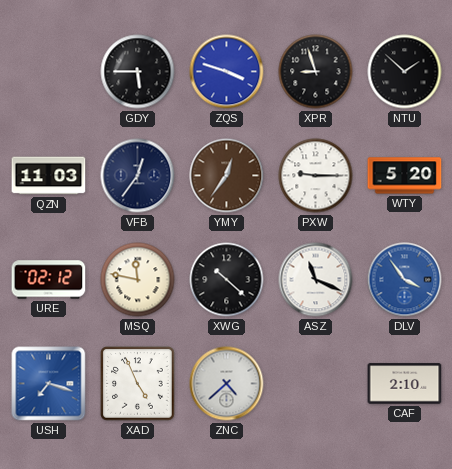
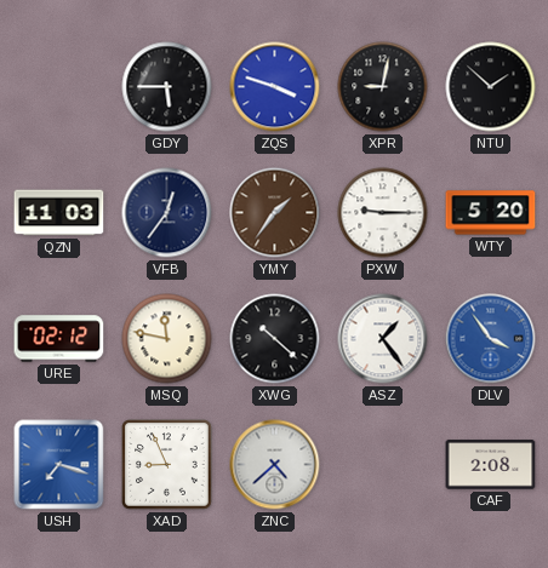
XPR: 8:57 -> 9:02 (383, 87)
YMY: 12:36 -> 1:36 (275, 213)
ASZ: 11:19 -> 1:24 (383, 339)
XAD: 4:56 -> 8:56 (167, 465)
CAF: 2:10 -> 2:08 (491, 465)
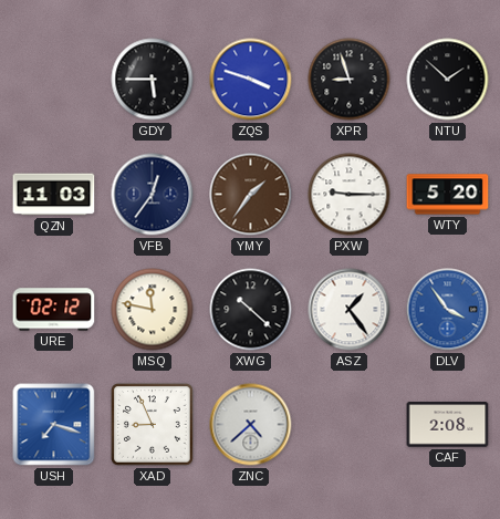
XPR: 9:02 -> 8:57 (350, 80)
